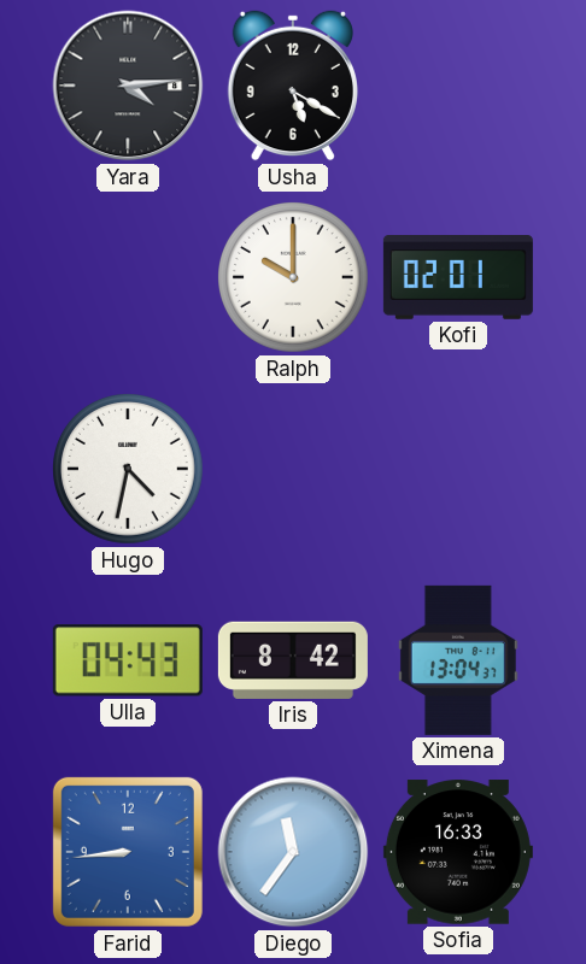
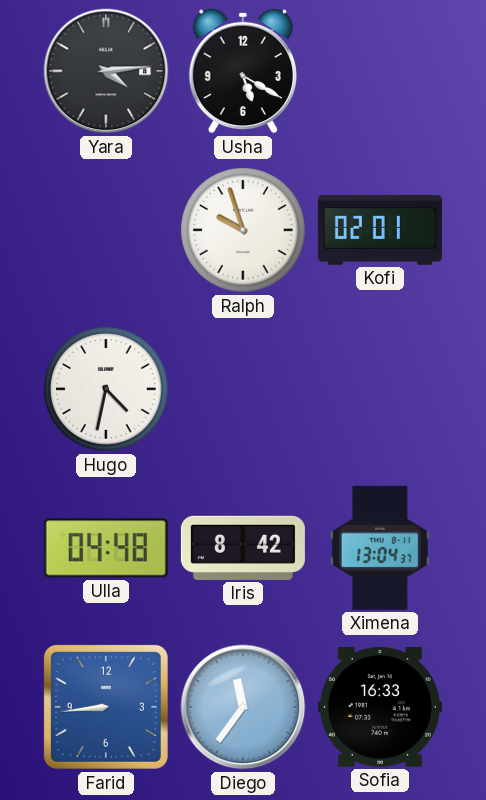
Ralph: 10:00 -> 9:57 (244, 231)
Ulla: 04:43 -> 04:48 (106, 548)
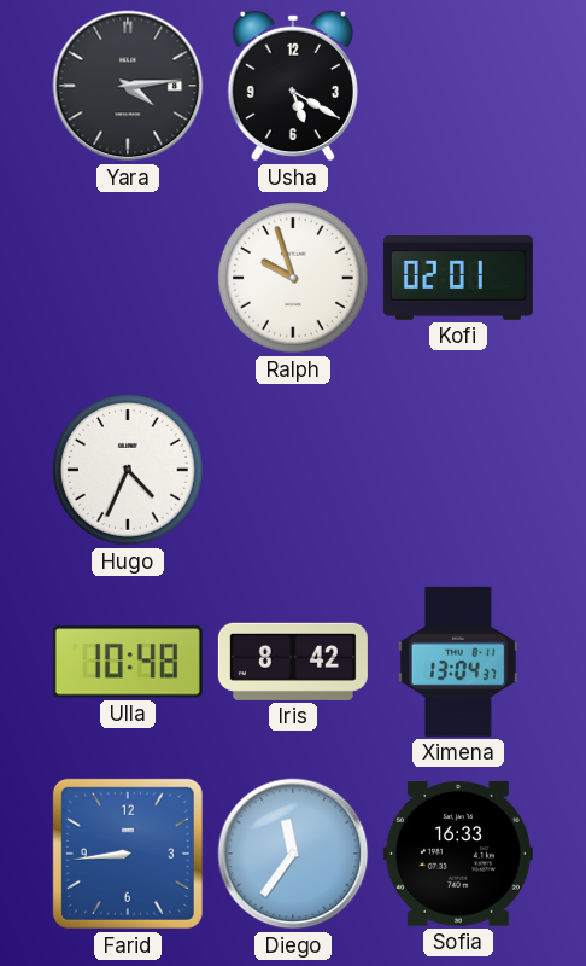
Hugo: 4:32 -> 4:34 (129, 471)
Ulla: 04:48 -> 10:48 (128, 662)
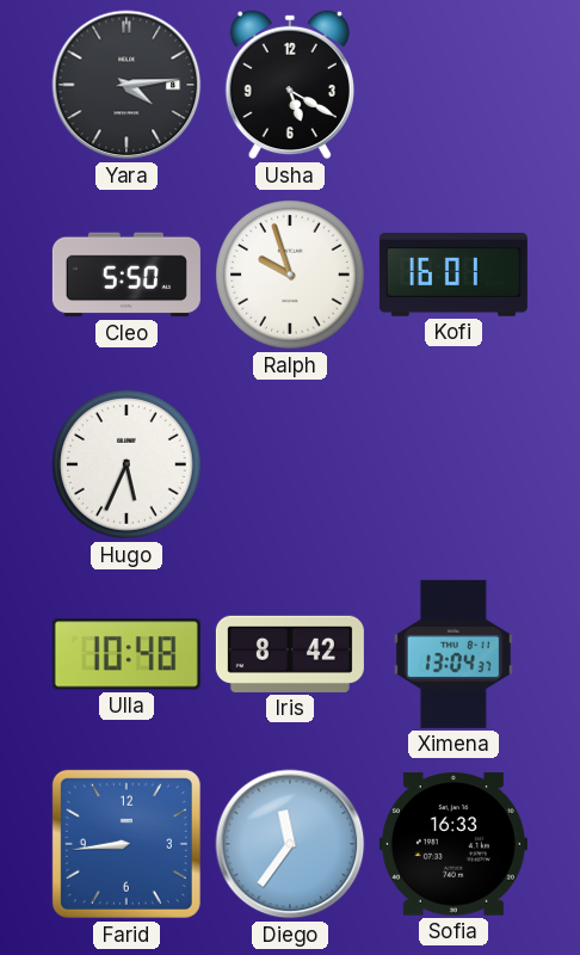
Cleo: none -> 5:50 (127, 275)
Kofi: 02:01 -> 16:01 (453, 276)
Hugo: 4:34 -> 5:34 (128, 466)
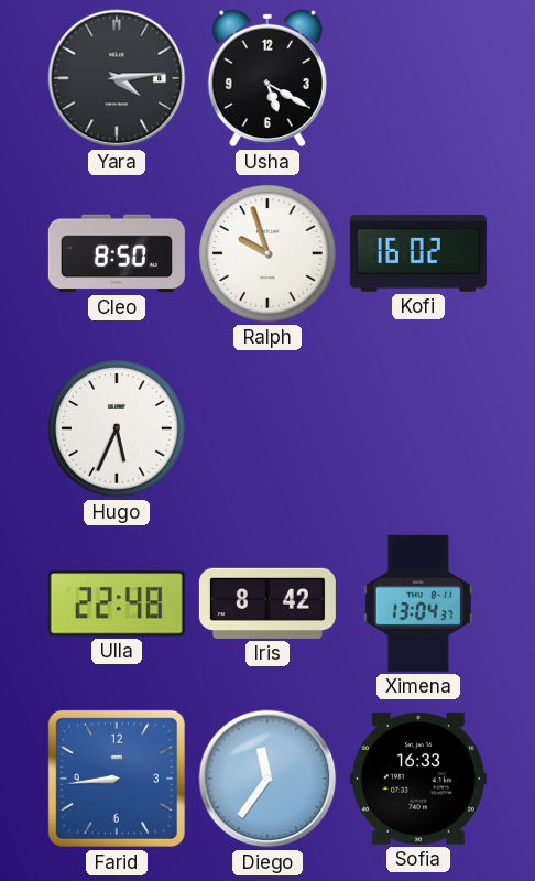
Cleo: 5:50 -> 8:50 (117, 253)
Kofi: 16:01 -> 16:02 (418, 254)
Ulla: 10:48 -> 22:48 (117, 603)
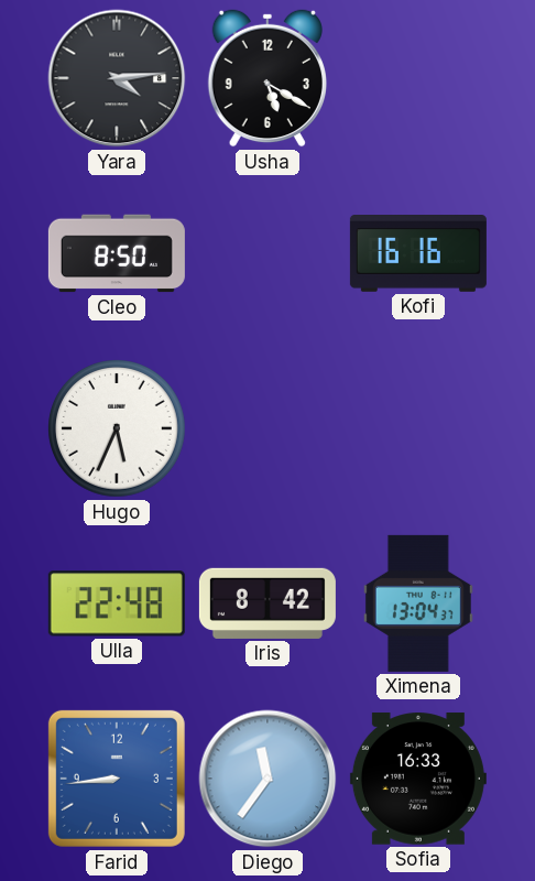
Ralph: 9:57 -> none (269, 254)
Kofi: 16:02 -> 16:16 (418, 254)
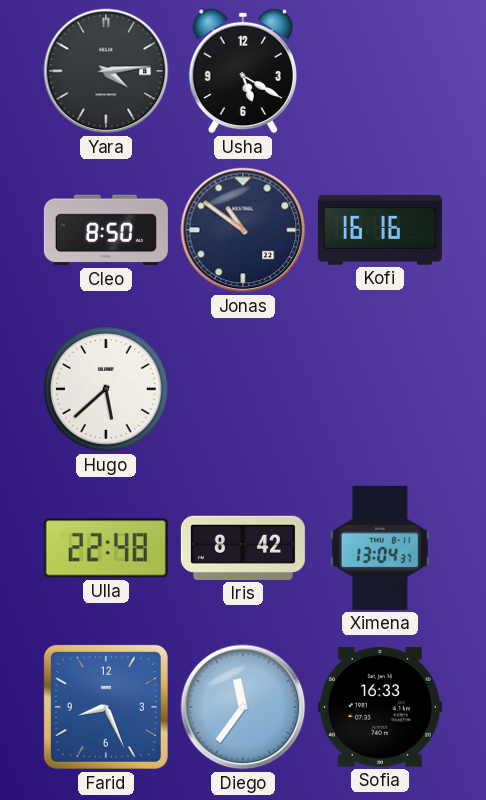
Jonas: none -> 10:51 (243, 230)
Hugo: 5:34 -> 5:38 (107, 390)
Farid: 8:44 -> 8:26 (106, 707)
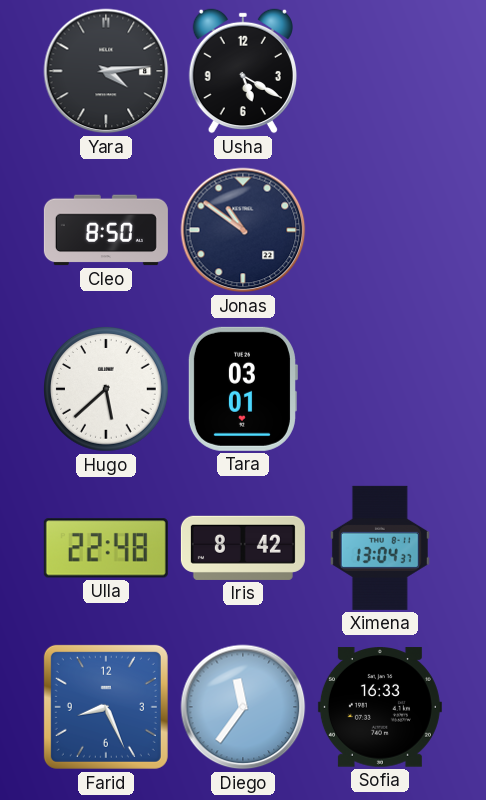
Kofi: 16:16 -> none (380, 231)
Tara: none -> 03:01 (242, 389)
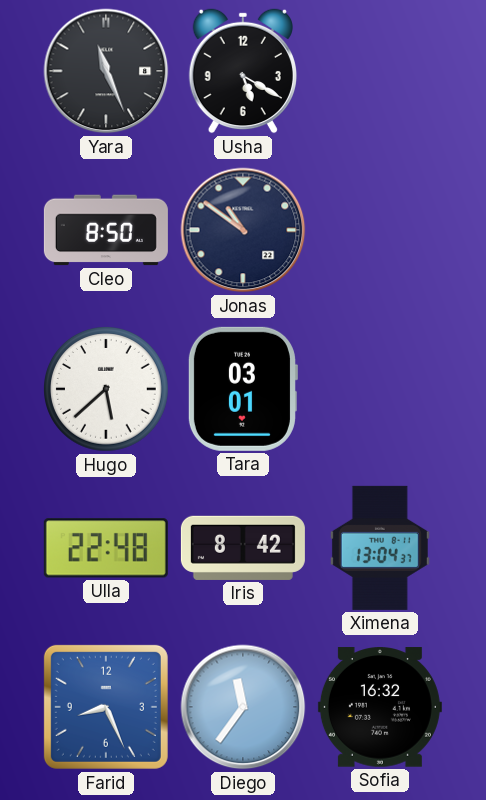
Yara: 4:14 -> 11:26 (106, 71)
Sofia: 16:33 -> 16:32 (380, 707)
